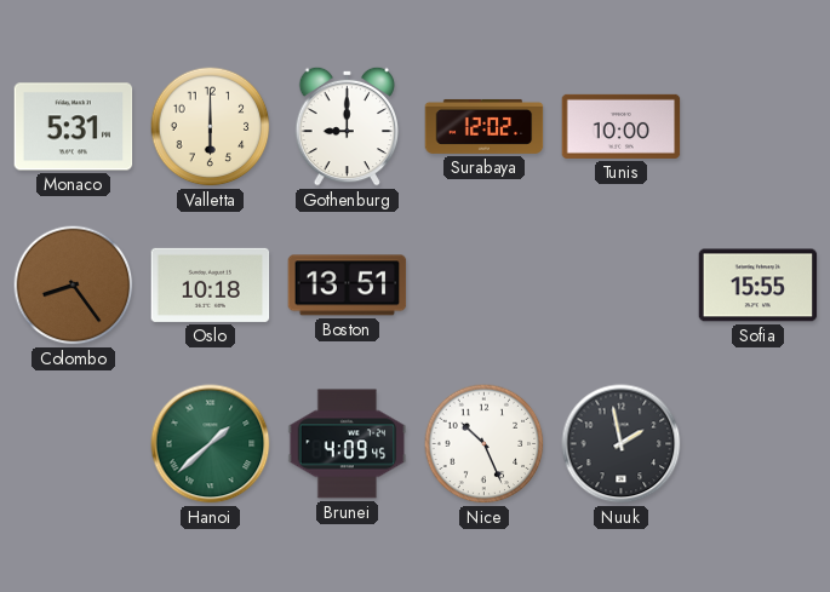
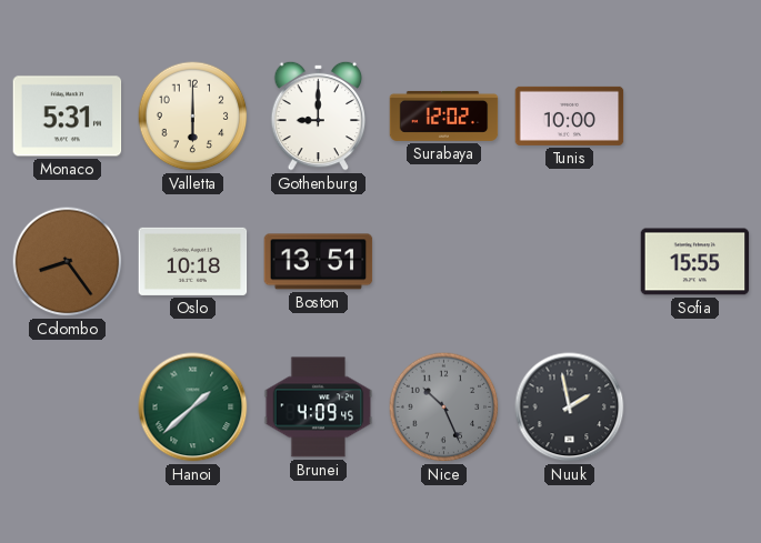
Nice dial: white -> grey (444, 408)
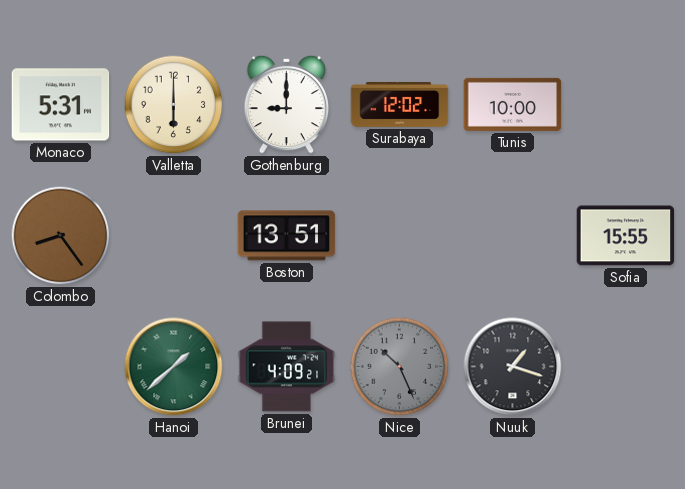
Oslo: 10:18 -> none (193, 261)
Brunei: 4:09:45 -> 4:09:21 (287, 367)
Nuuk: 1:58 -> 1:18 (513, 367)
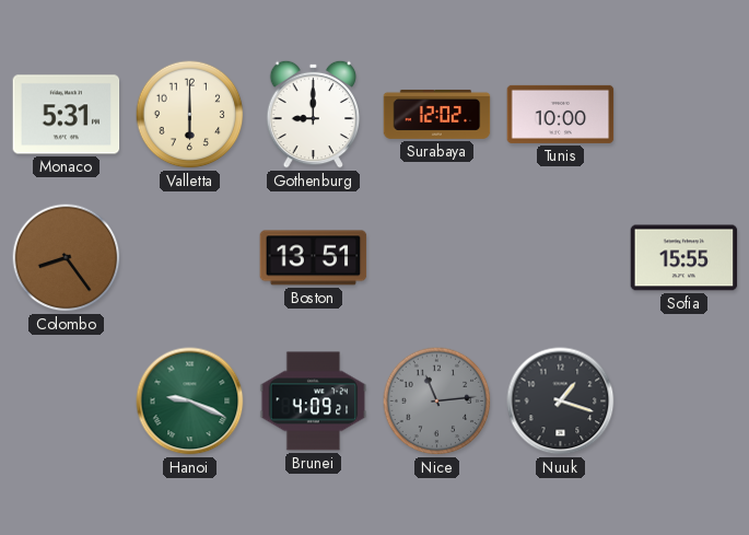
Hanoi: 1:38 -> 9:19 (190, 402)
Nice: 10:26 -> 11:14 (437, 402)
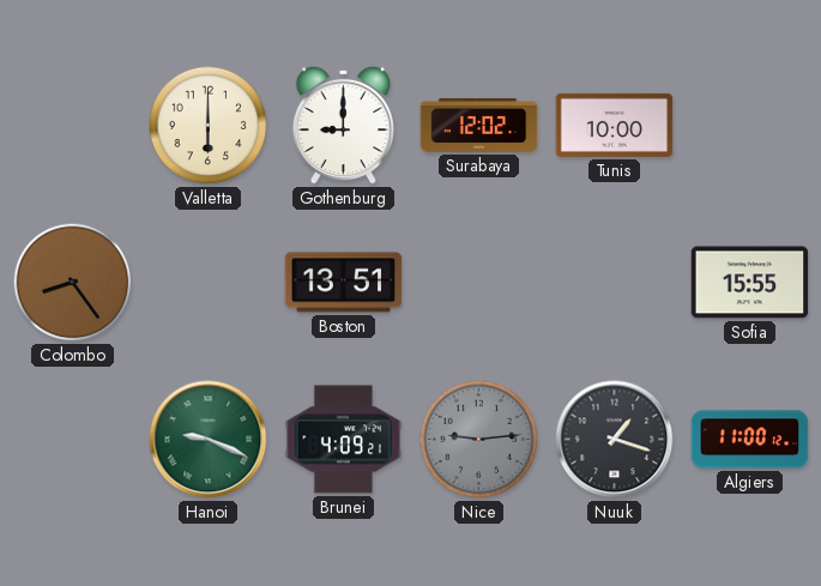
Monaco: 5:31 -> none (67, 115)
Nice: 11:14 -> 9:14 (479, 440)
Algiers: none -> 11:00 (750, 440)
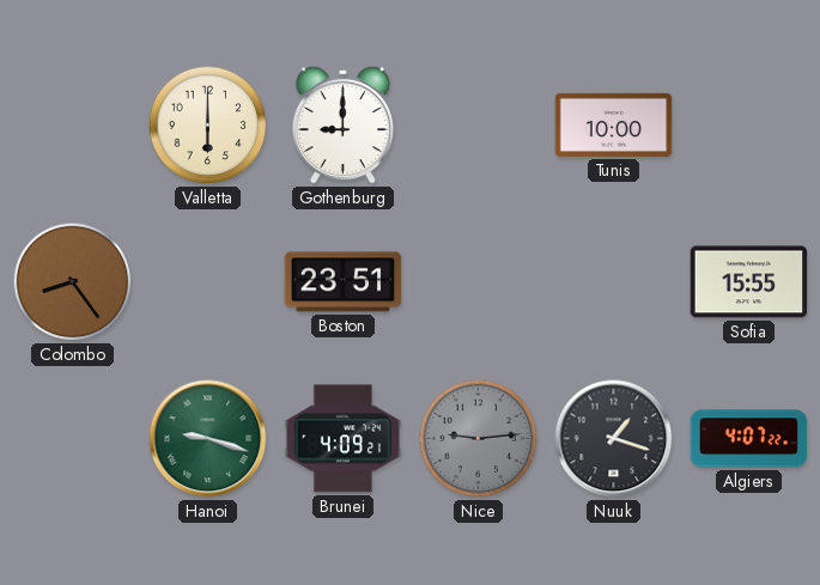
Surabaya: 12:02 -> none (479, 125)
Boston: 13:51 -> 23:51 (344, 282)
Hanoi: 9:19 -> 9:18 (208, 439)
Algiers: 11:00 -> 4:07 (749, 439)
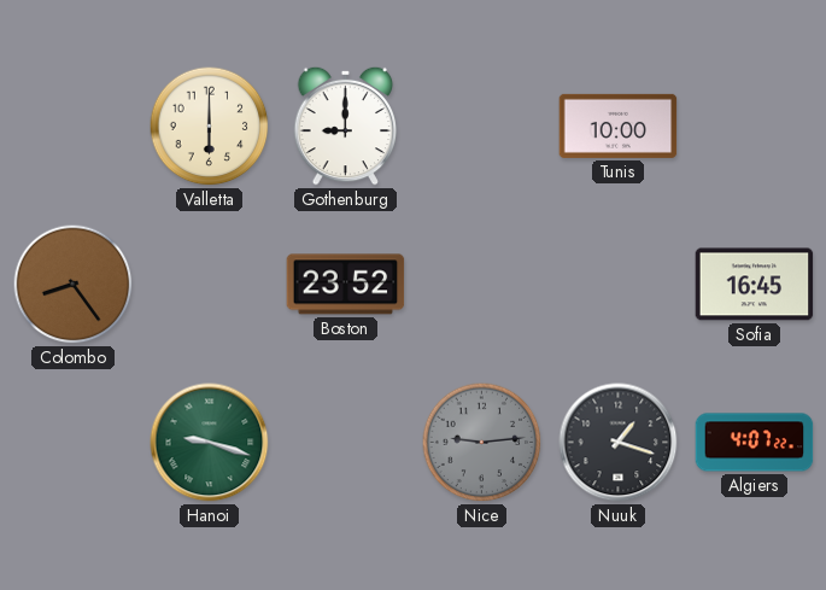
Boston: 23:51 -> 23:52 (346, 285)
Sofia: 15:55 -> 16:45 (755, 285)
Brunei: 4:09 -> none (344, 439)
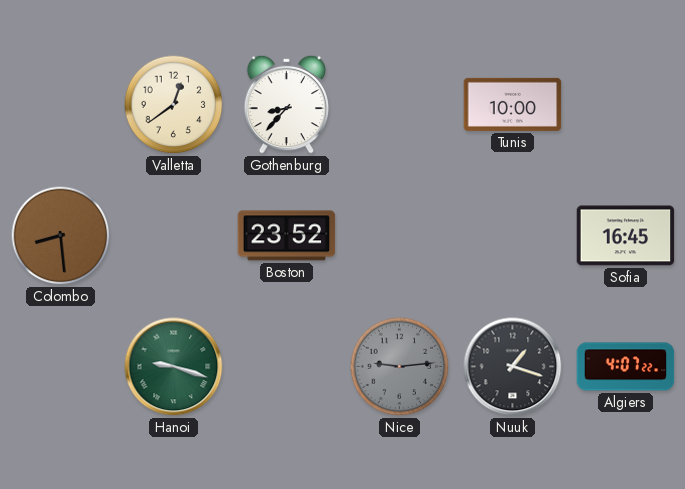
Valletta: 6:00 -> 12:39 (174, 105)
Gothenburg: 9:00 -> 8:37 (287, 104)
Colombo: 8:24 -> 8:29 (61, 236)
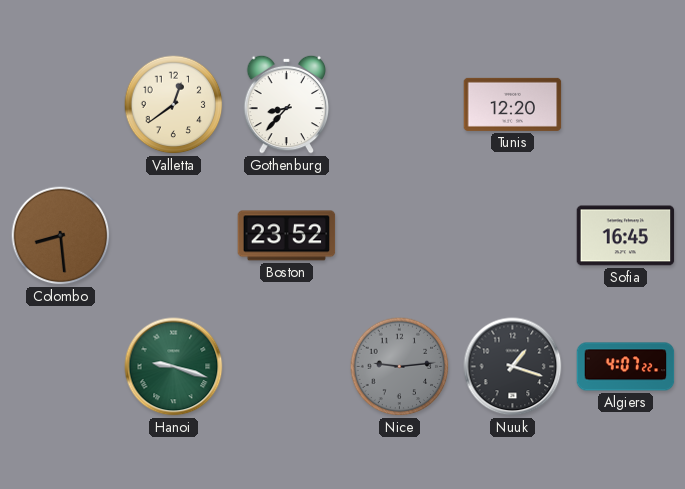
Tunis: 10:00 -> 12:20 (513, 104)
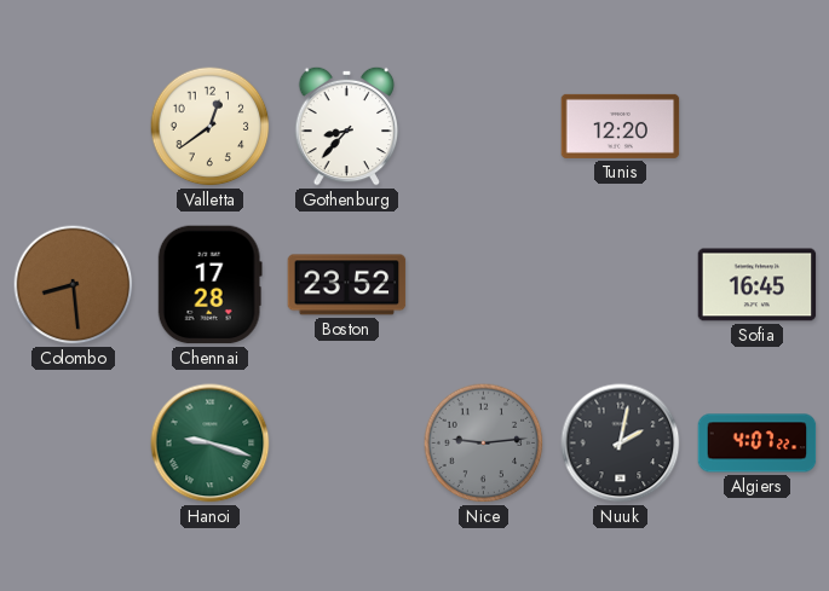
Chennai: none -> 17:28 (209, 285)
Nuuk: 1:18 -> 2:02 (621, 444)
